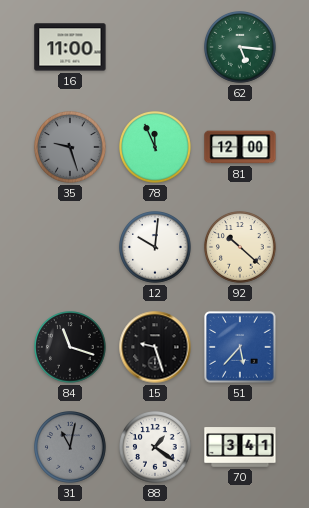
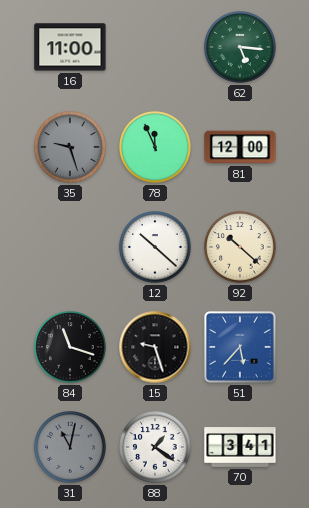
12: 10:01 -> 10:22 (156, 248)
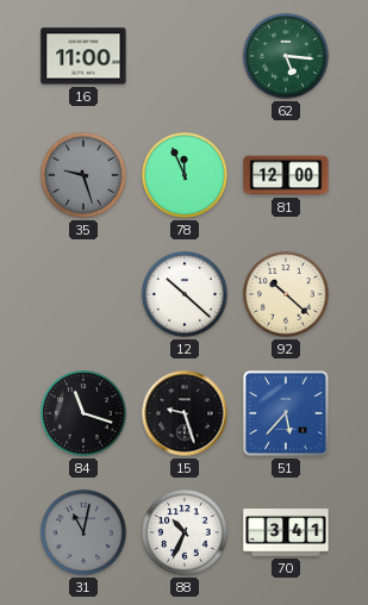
88: 1:21 -> 10:34 (186, 534)
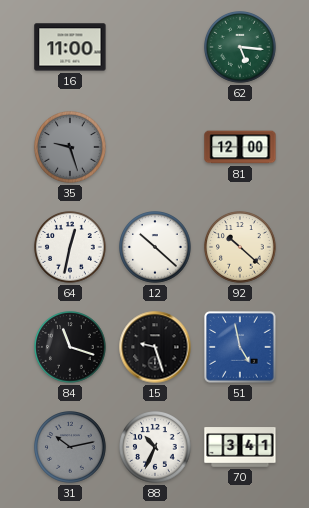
78: 11:56 -> none (186, 176)
64: none -> 12:32 (71, 248)
51: 5:37 -> 4:58 (241, 348)
31: 11:02 -> 10:13 (71, 448)
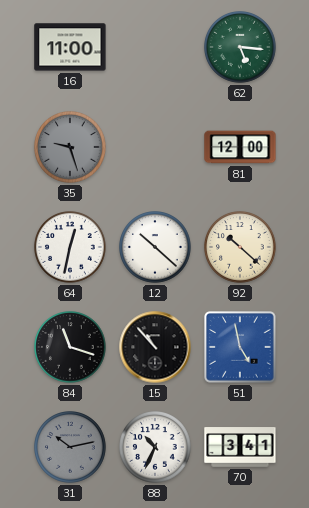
15: 9:27 -> 10:53 (155, 347)
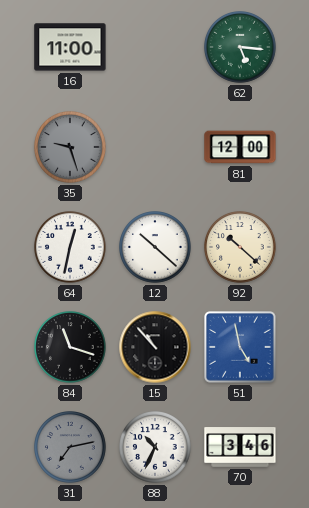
31: 10:13 -> 7:13 (71, 448)
70: 3:41 -> 3:46 (240, 447)
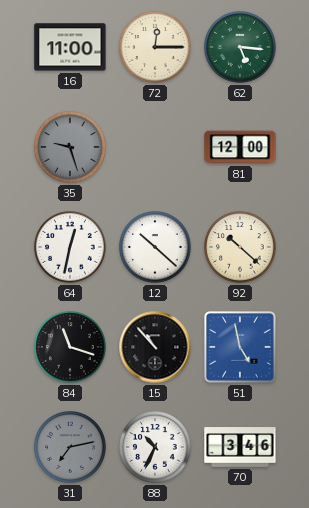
72: none -> 12:15 (156, 48)
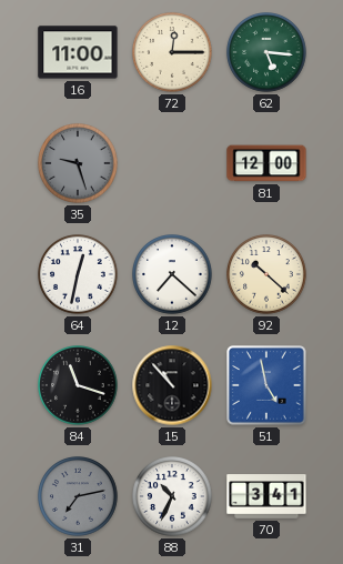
12: 10:22 -> 7:22 (173, 275)
70: 3:46 -> 3:41 (266, 496)
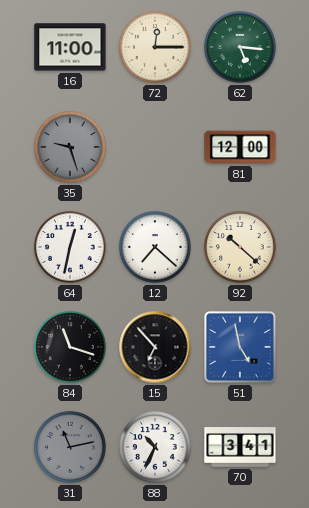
15: 10:53 -> 6:53 (155, 347)
31: 7:13 -> 11:13 (71, 448)
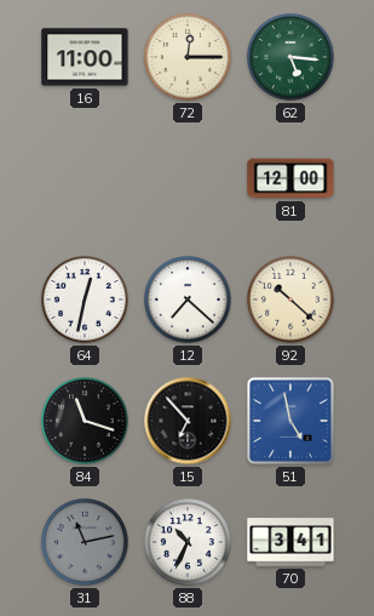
35: 9:27 -> none (71, 148)
